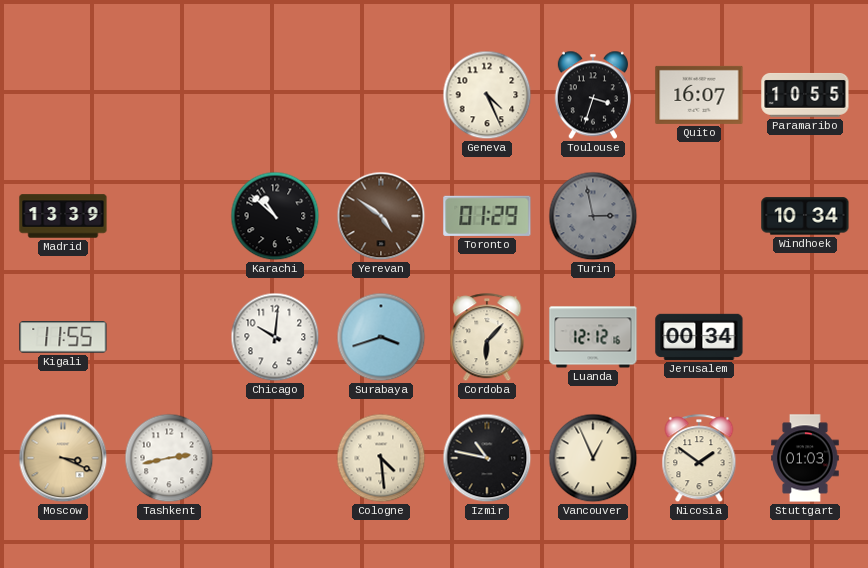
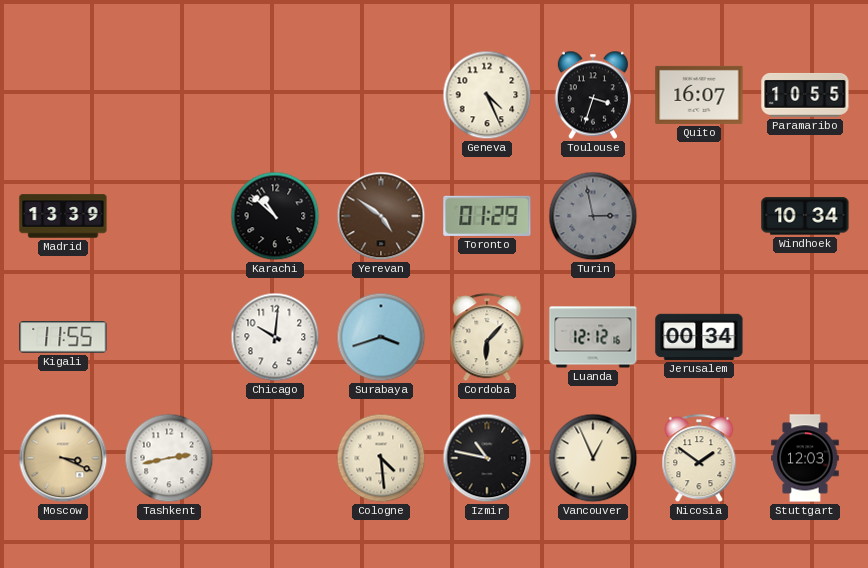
Stuttgart: 01:03 -> 12:03 (805, 458)
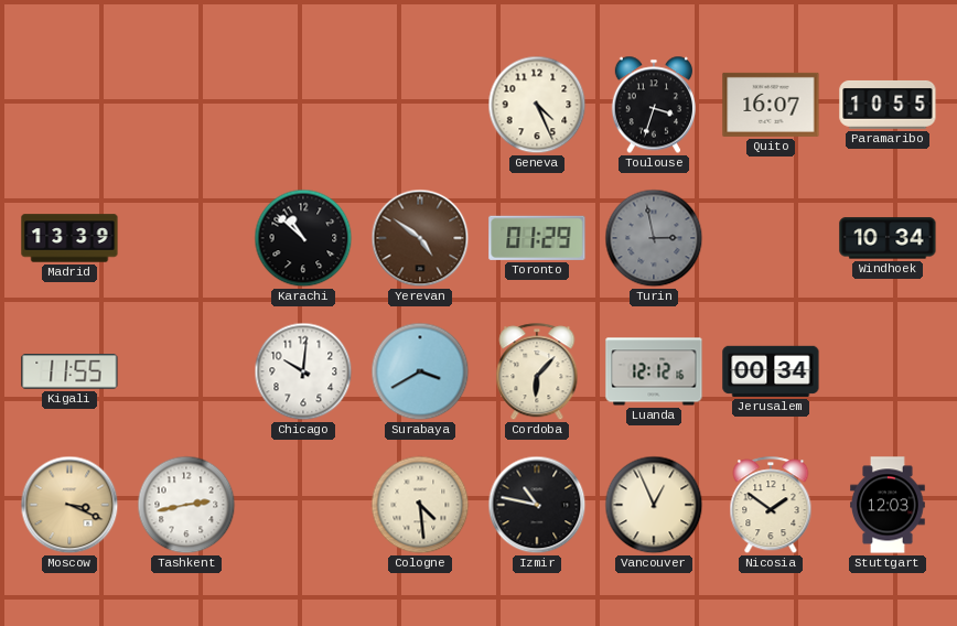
Surabaya: 3:42 -> 3:40 (420, 371)
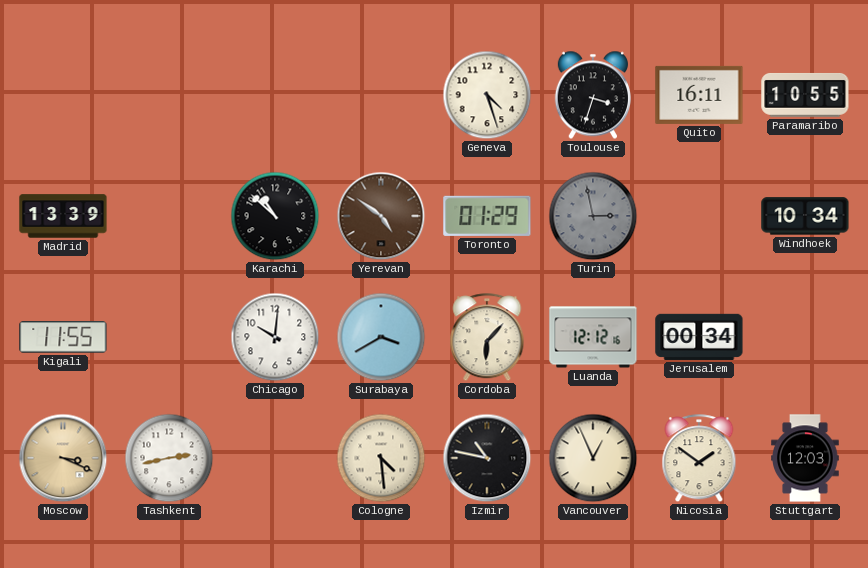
Geneva: 4:26 -> 4:27 (487, 95)
Quito: 16:07 -> 16:11 (699, 95)
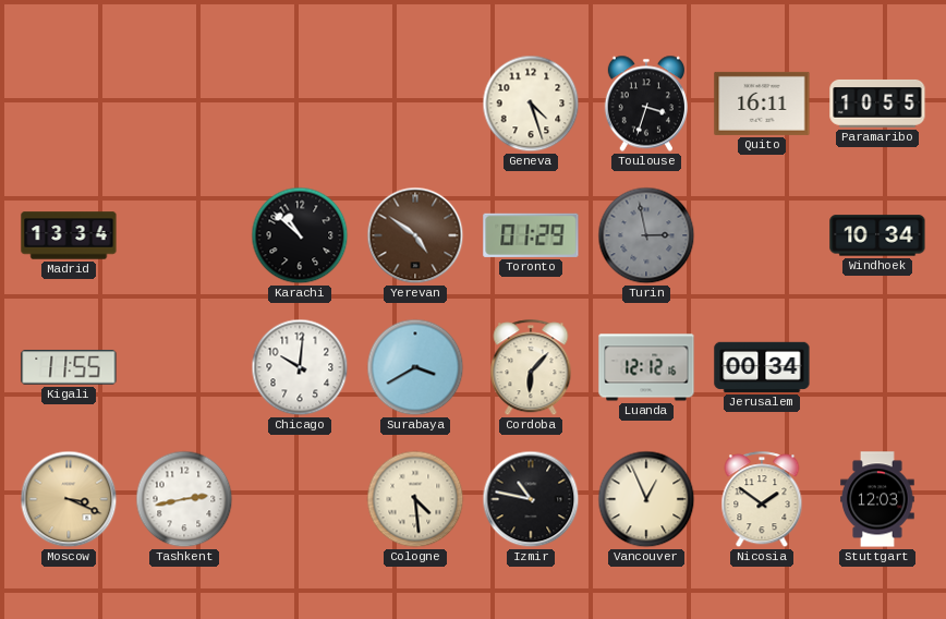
Madrid: 13:39 -> 13:34 (69, 235)
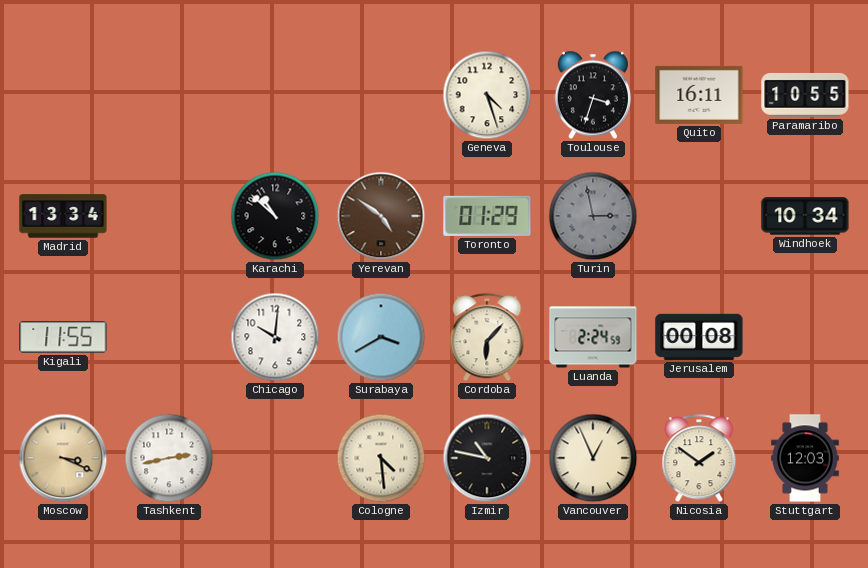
Luanda: 12:12 -> 2:24 (593, 337)
Jerusalem: 00:34 -> 00:08 (699, 337)
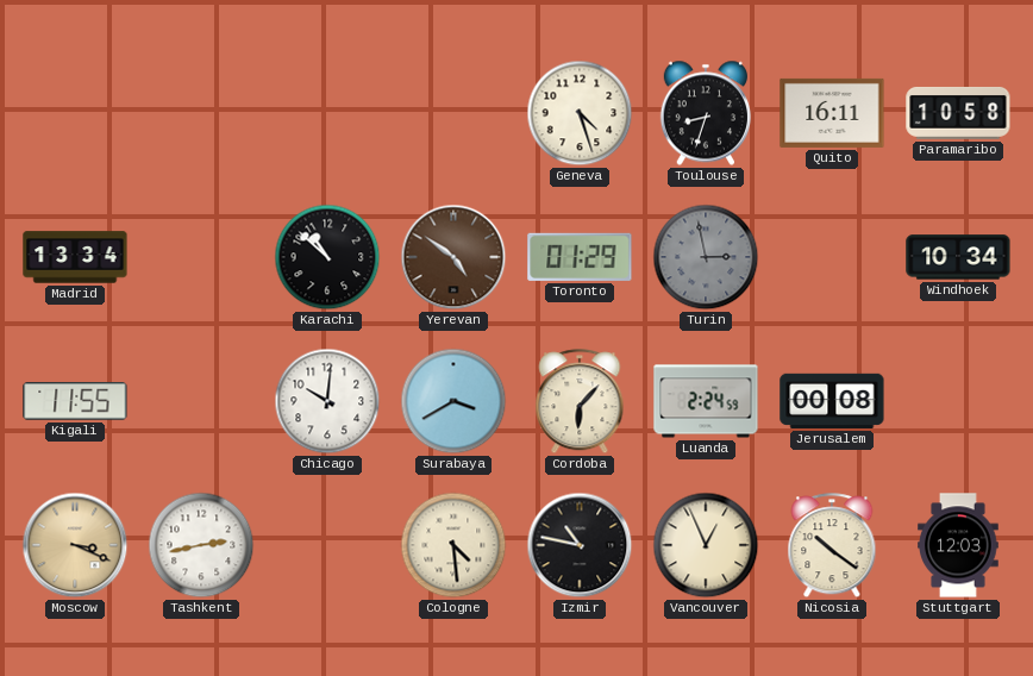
Toulouse: 3:33 -> 8:33 (705, 113)
Paramaribo: 10:55 -> 10:58 (958, 113)
Nicosia: 1:51 -> 10:21 (832, 546)
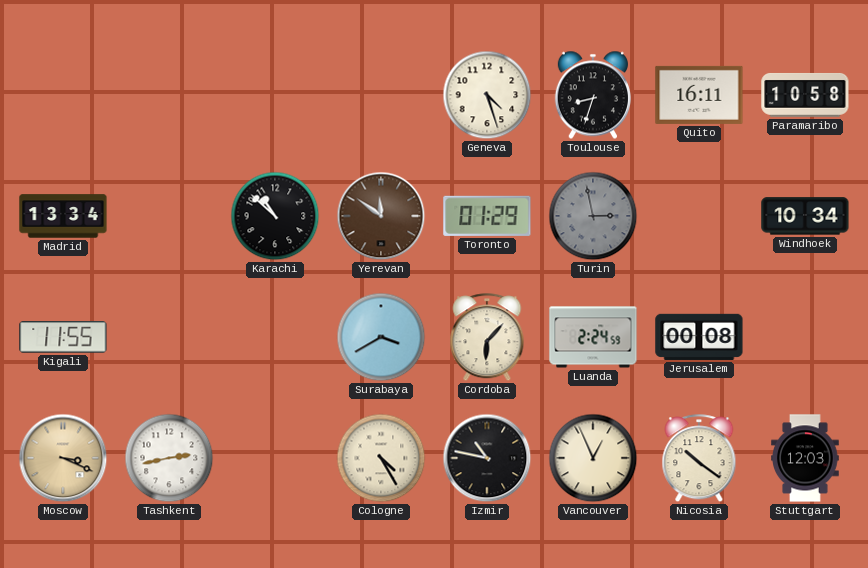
Yerevan: 4:51 -> 11:51 (381, 216)
Chicago: 10:01 -> none (327, 401)
Cologne: 4:29 -> 4:25 (381, 458)
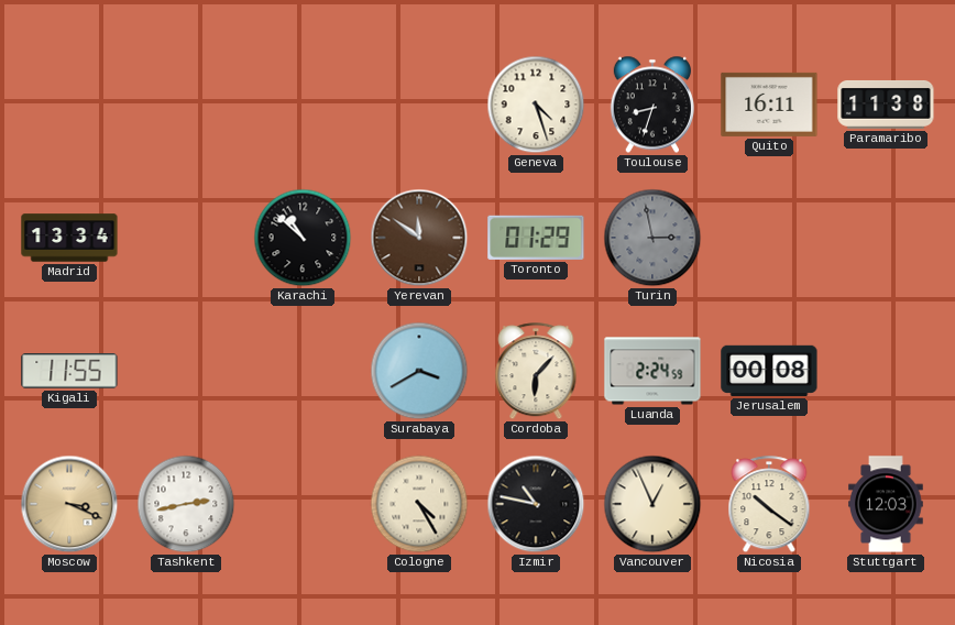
Paramaribo: 10:58 -> 11:38 (886, 105)
Windhoek: 10:34 -> none (805, 216)
